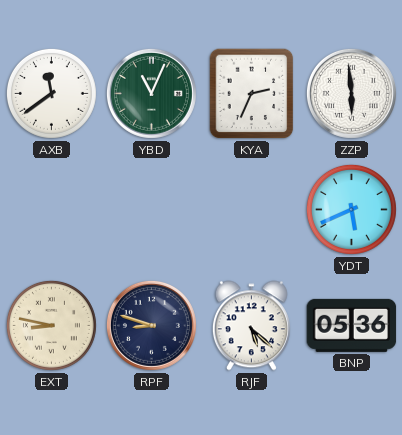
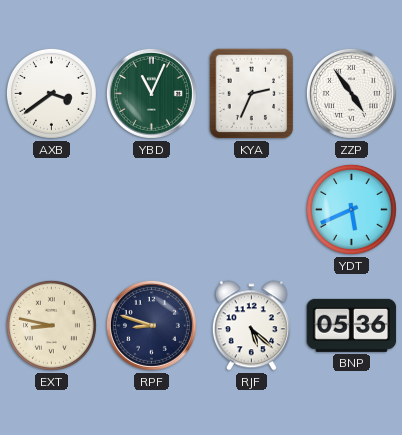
AXB: 11:39 -> 3:39 (51, 93)
ZZP: 5:59 -> 4:54 (351, 93)
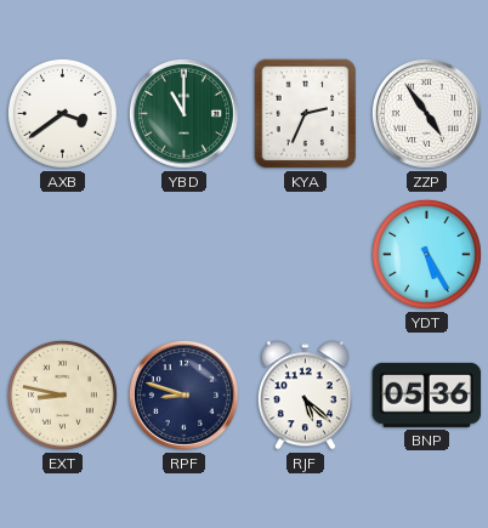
YBD: 11:04 -> 11:00 (183, 113)
YDT: 5:41 -> 5:25 (426, 254)
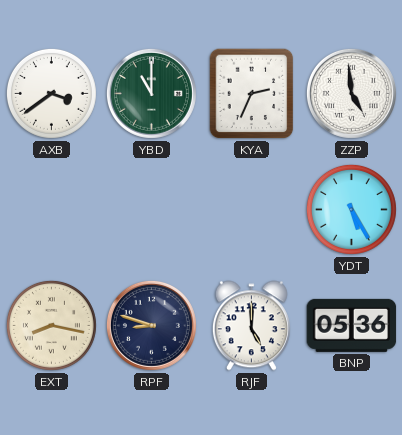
ZZP: 4:54 -> 4:59 (351, 93)
EXT: 8:47 -> 8:17 (51, 325)
RJF: 5:22 -> 5:00 (251, 326)
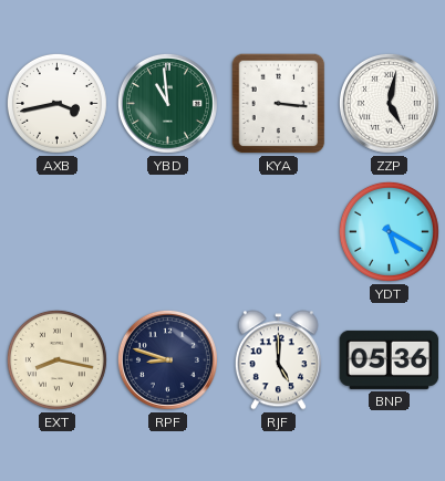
AXB: 3:39 -> 3:43 (56, 103)
YBD: 11:00 -> 10:59 (167, 103)
KYA: 2:34 -> 3:16 (279, 104)
ZZP: 4:59 -> 5:02 (389, 103)
YDT: 5:25 -> 5:20 (389, 231)
